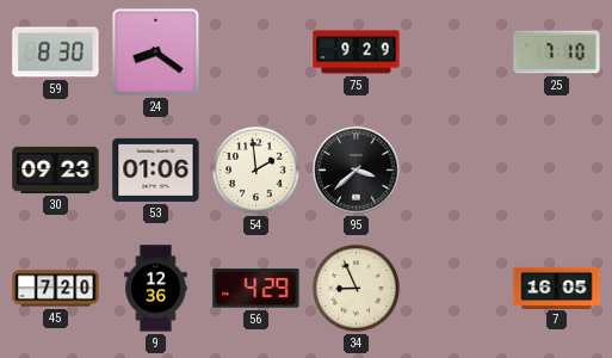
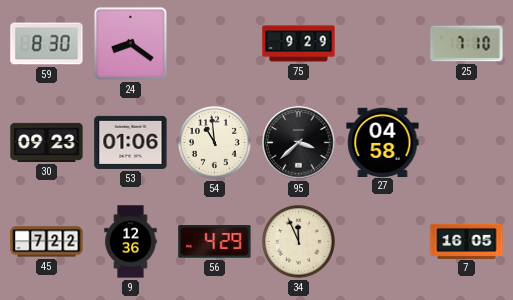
54: 1:59 -> 10:59 (214, 142)
27: none -> 04:58 (383, 142)
45: 7:20 -> 7:22 (47, 242)
34: 8:56 -> 11:56 (298, 241)
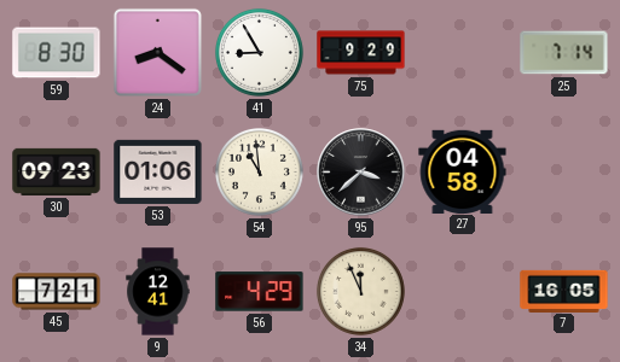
41: none -> 8:55 (259, 52)
25: 7:10 -> 7:14 (564, 53)
45: 7:22 -> 7:21 (57, 292)
9: 12:36 -> 12:41 (158, 292)
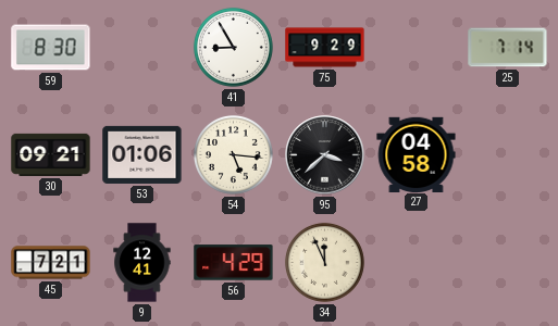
24: 8:21 -> none (157, 52)
30: 09:23 -> 09:21 (51, 154)
54: 10:59 -> 5:16 (233, 154)
7: 16:05 -> none (564, 291)
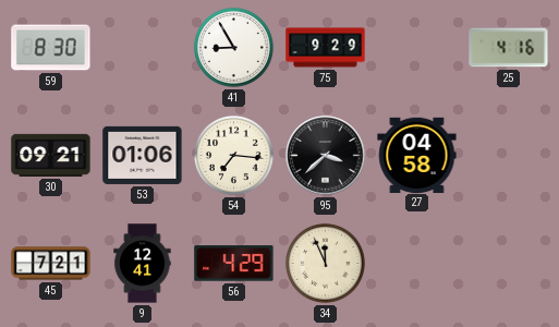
25: 7:14 -> 4:16 (509, 48)
54: 5:16 -> 7:16 (233, 155)
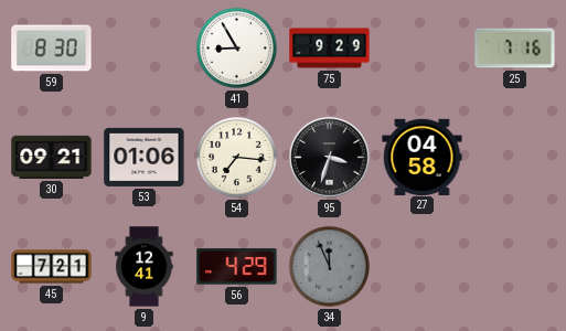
25: 4:16 -> 7:16 (515, 49)
95: 3:38 -> 3:33 (330, 158)
34 dial: cream -> grey (329, 266)
